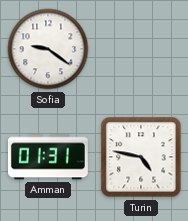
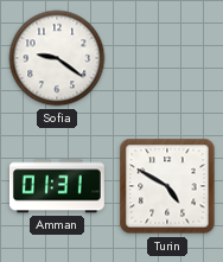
Turin: 4:47 -> 4:50 (167, 186)
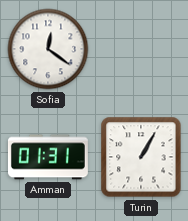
Sofia: 9:21 -> 12:21 (48, 49)
Turin: 4:50 -> 1:05 (141, 157)
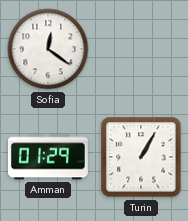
Amman: 01:31 -> 01:29 (48, 157)
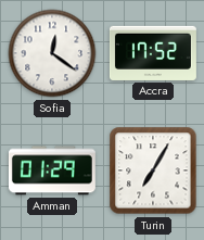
Accra: none -> 17:52 (153, 53)
Turin: 1:05 -> 7:05 (153, 170)
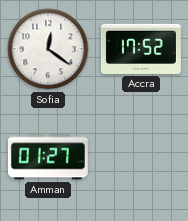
Amman: 01:29 -> 01:27 (48, 157)
Turin: 7:05 -> none (153, 170)
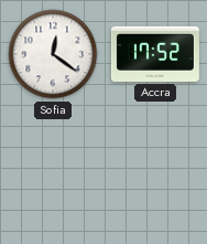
Amman: 01:27 -> none (48, 157)
